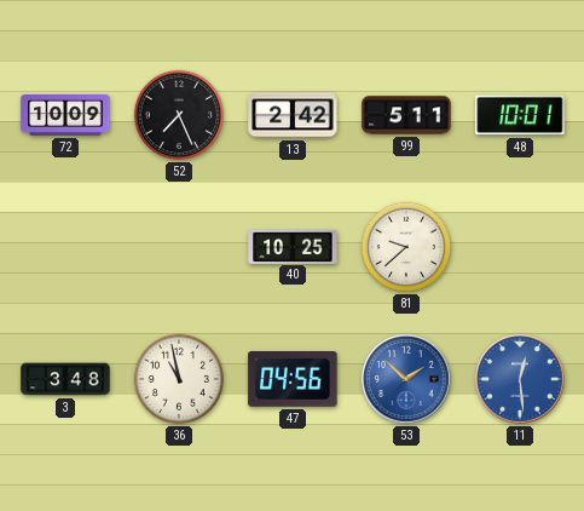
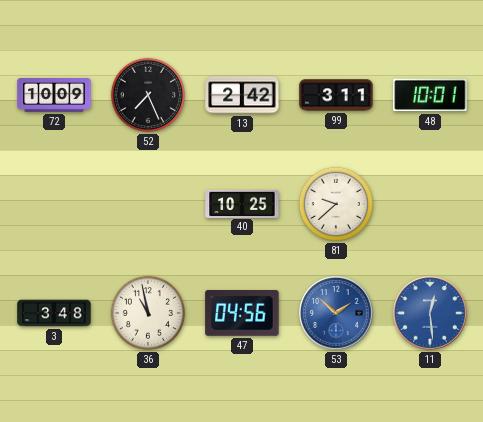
99: 5:11 -> 3:11 (336, 95)
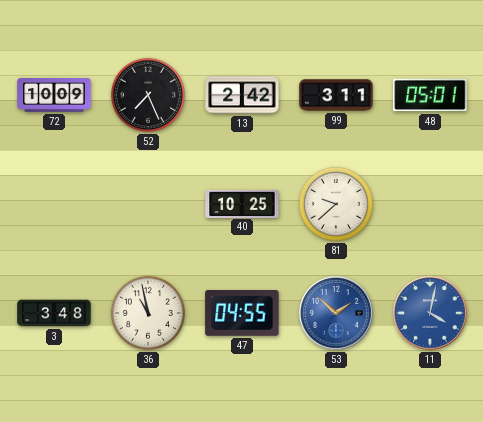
48: 10:01 -> 05:01 (430, 95)
47: 04:56 -> 04:55 (242, 314)
11: 12:29 -> 4:02 (430, 313)
